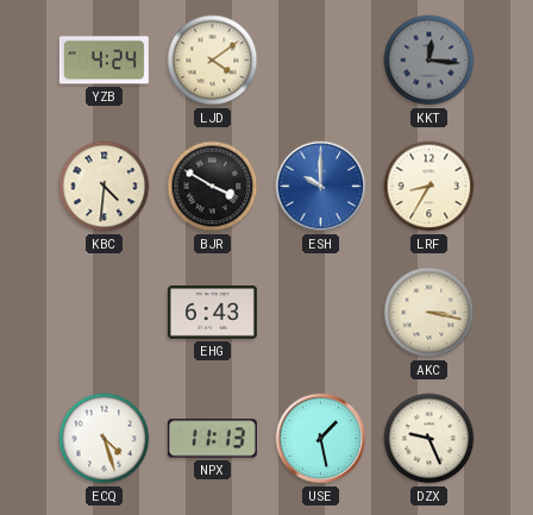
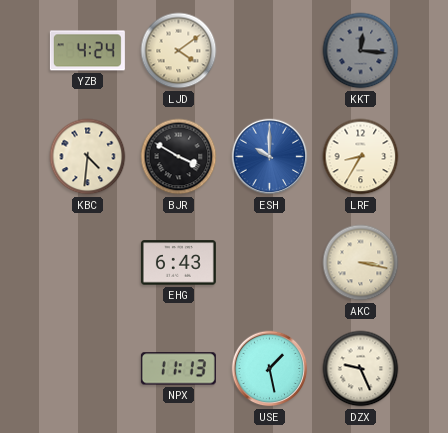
ECQ: 4:27 -> none (105, 439)
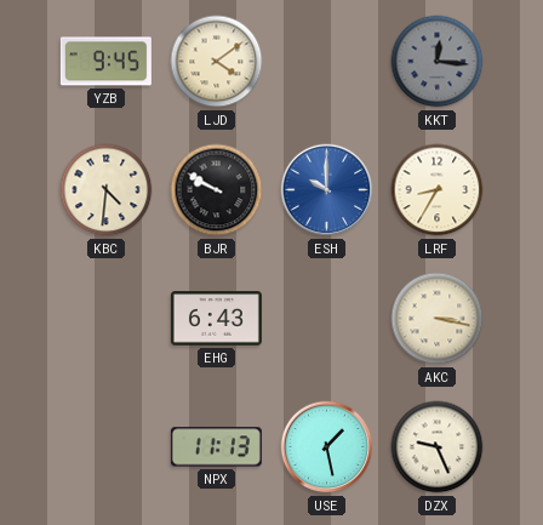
YZB: 4:24 -> 9:45 (105, 62)
BJR: 3:50 -> 9:50 (217, 190)
